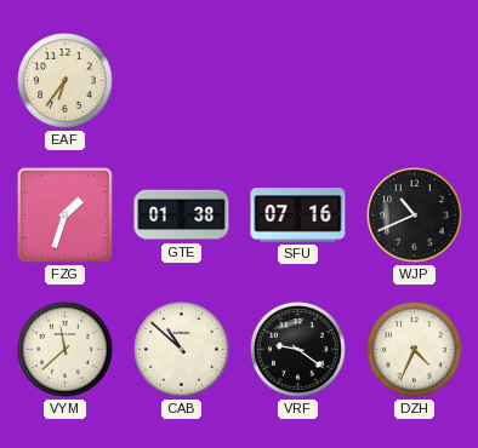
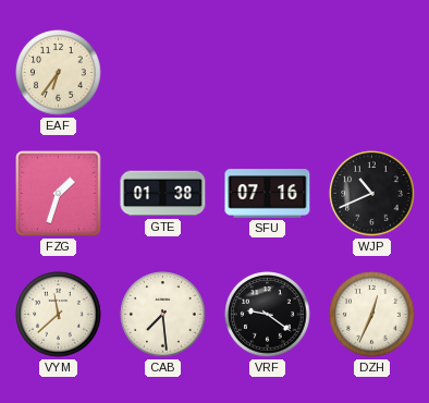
CAB: 10:52 -> 7:29 (163, 315)
DZH: 4:34 -> 12:34 (372, 315)
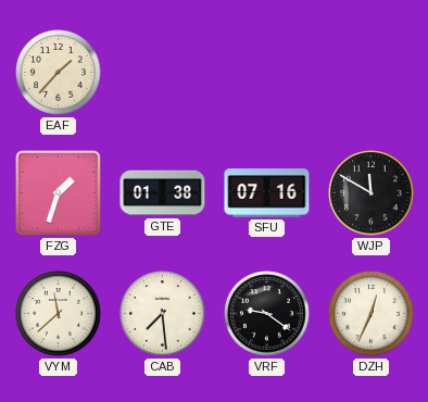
EAF: 6:36 -> 1:37 (59, 73)
WJP: 10:41 -> 11:50 (372, 193)
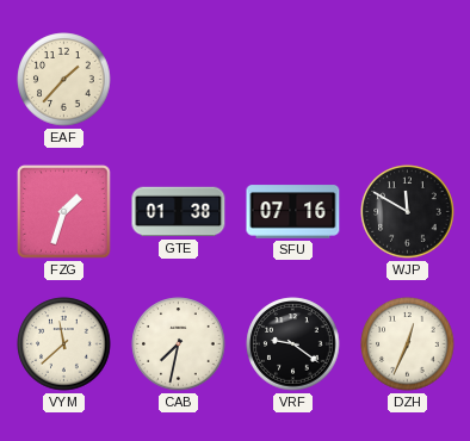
CAB: 7:29 -> 7:32 (179, 344)
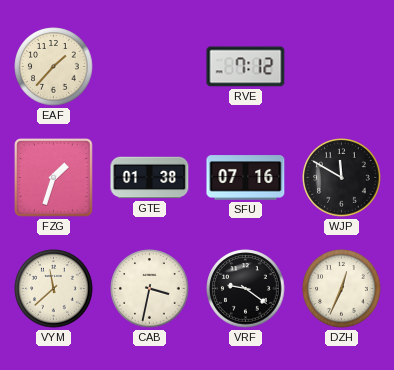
RVE: none -> 7:12 (246, 67)
CAB: 7:32 -> 3:32 (150, 289)
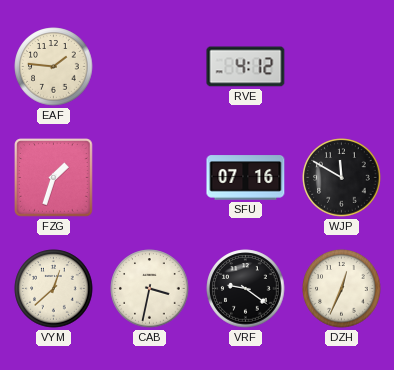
EAF: 1:37 -> 1:46 (54, 67)
RVE: 7:12 -> 4:12 (246, 67)
GTE: 01:38 -> none (150, 178)
VYM: 11:38 -> 12:38 (54, 289)
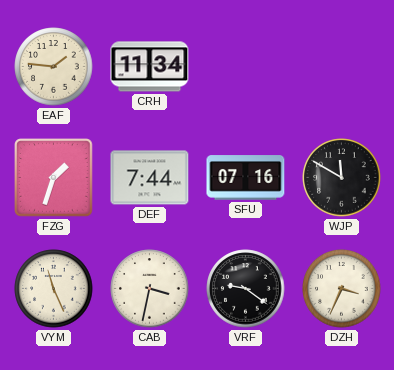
CRH: none -> 11:34 (150, 67)
RVE: 4:12 -> none (246, 67)
DEF: none -> 7:44 (150, 178)
VYM: 12:38 -> 11:26 (54, 289)
DZH: 12:34 -> 3:34 (342, 289)
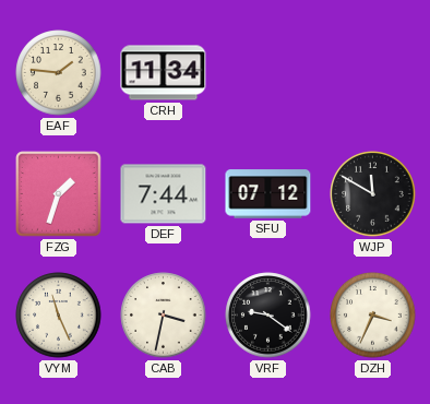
SFU: 07:16 -> 07:12 (268, 194)
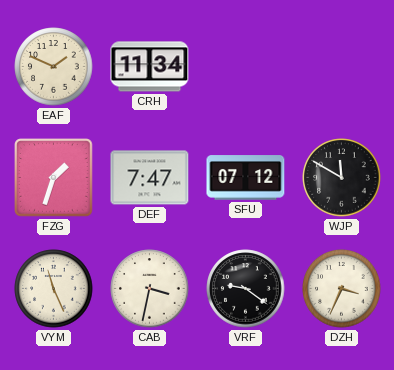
EAF: 1:46 -> 1:49 (54, 67)
DEF: 7:44 -> 7:47 (150, 178)
